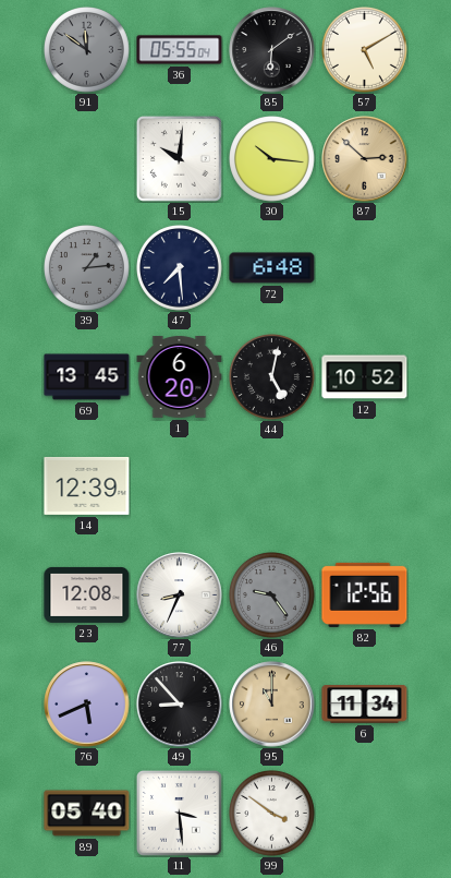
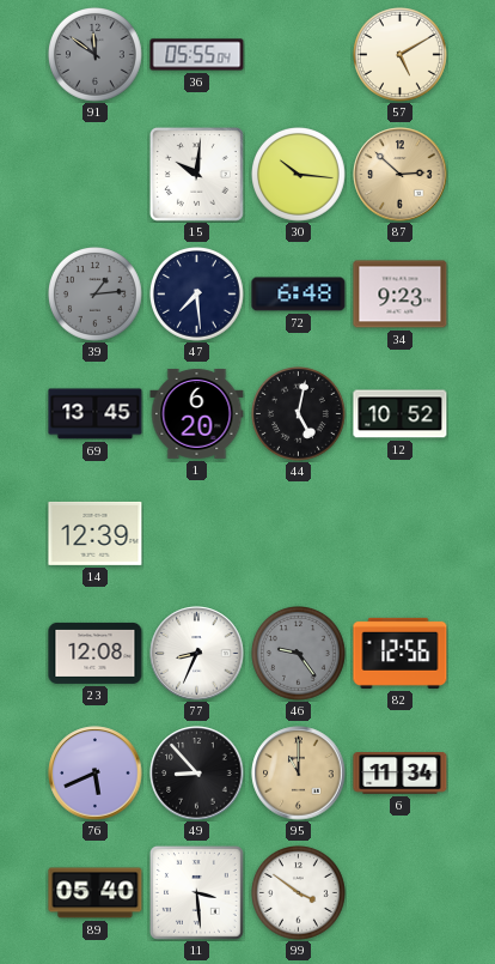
85: 6:09 -> none (272, 50)
34: none -> 9:23 (401, 295)
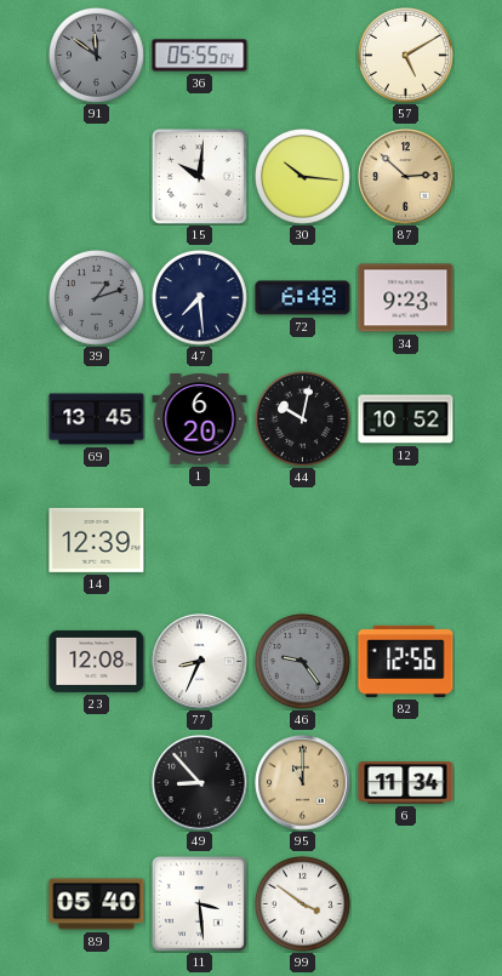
39: 1:14 -> 1:12 (97, 298)
44: 5:02 -> 10:02 (303, 419)
76: 5:41 -> none (96, 774)
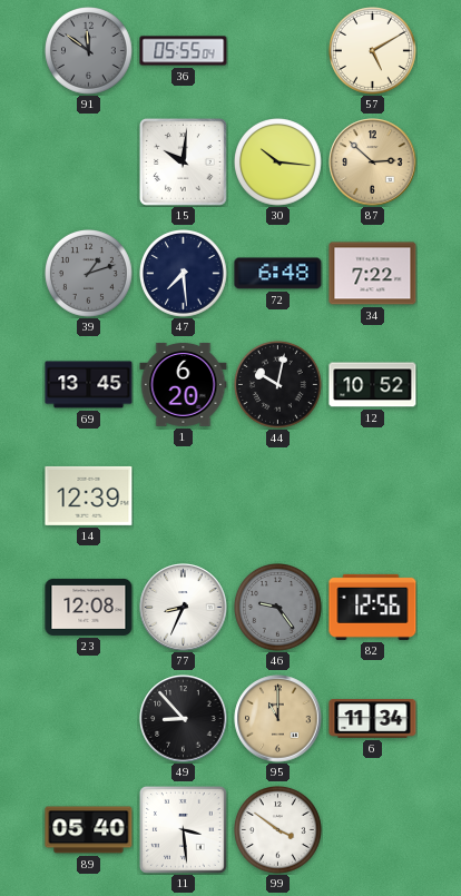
34: 9:23 -> 7:22 (373, 274)
